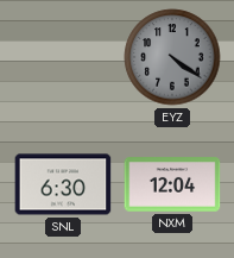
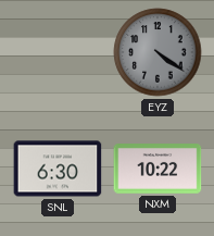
NXM: 12:04 -> 10:22 (158, 169)
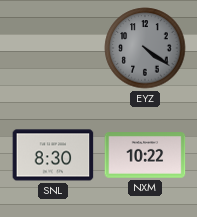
SNL: 6:30 -> 8:30 (53, 155)
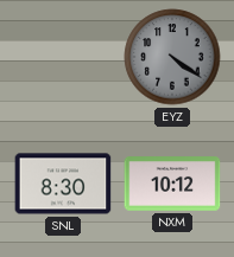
NXM: 10:22 -> 10:12 (172, 184)
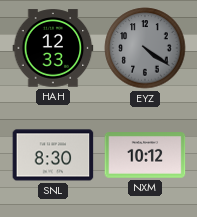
HAH: none -> 12:33 (53, 48)
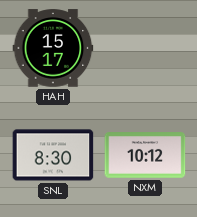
HAH: 12:33 -> 15:17 (53, 48)
EYZ: 4:21 -> none (145, 48)
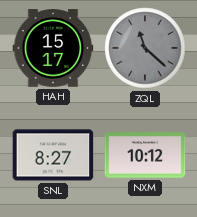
ZQL: none -> 11:22 (145, 48)
SNL: 8:30 -> 8:27 (53, 155)
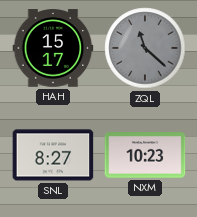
NXM: 10:12 -> 10:23 (145, 155)
